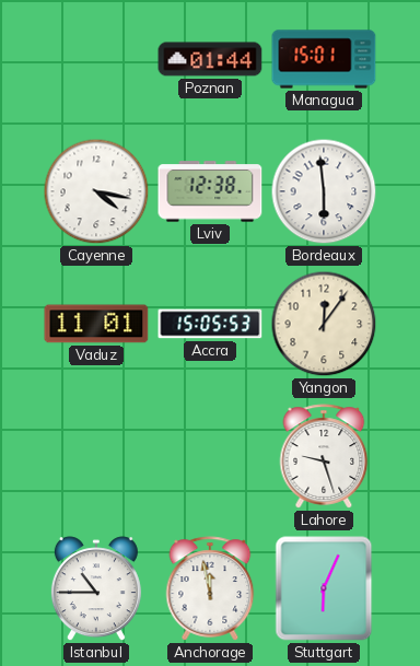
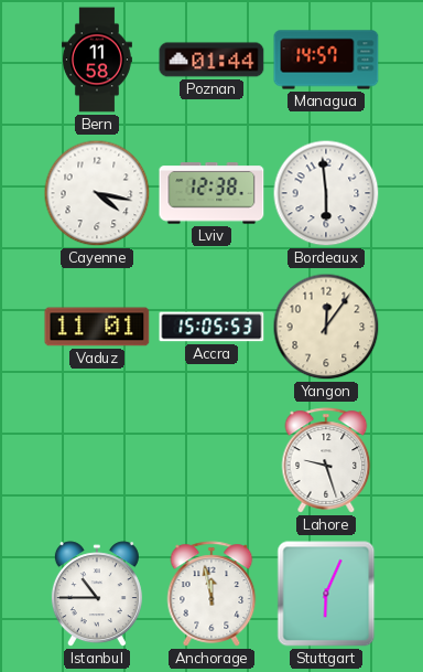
Bern: none -> 11:58 (97, 60)
Managua: 15:01 -> 14:57 (326, 60)
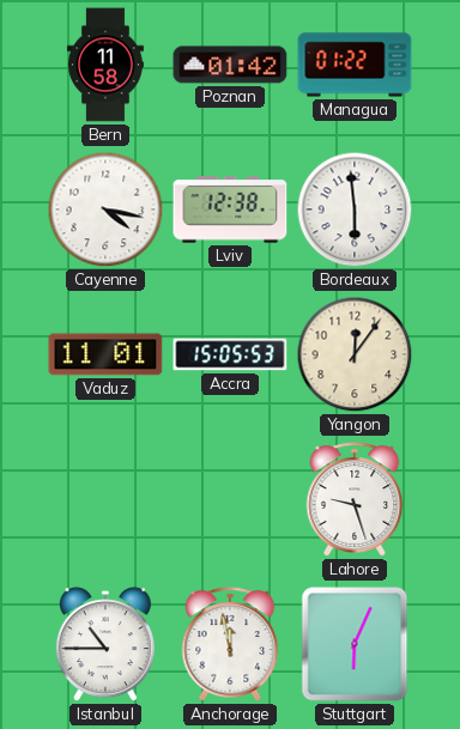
Poznan: 01:44 -> 01:42 (230, 65)
Managua: 14:57 -> 01:22 (355, 65)
